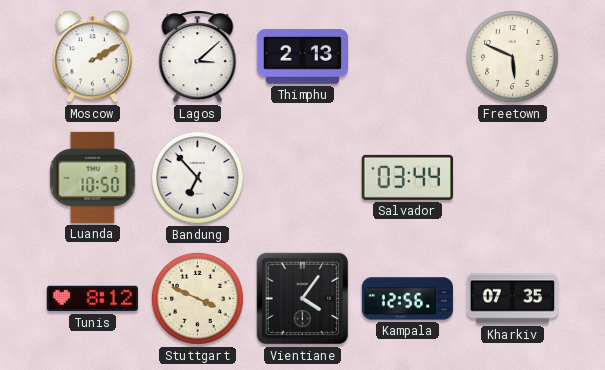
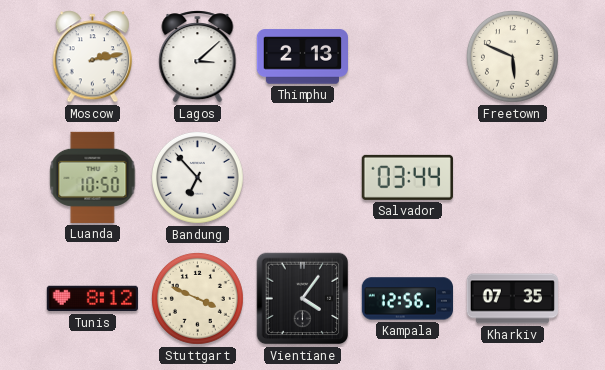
Moscow: 2:10 -> 2:13 (93, 57)
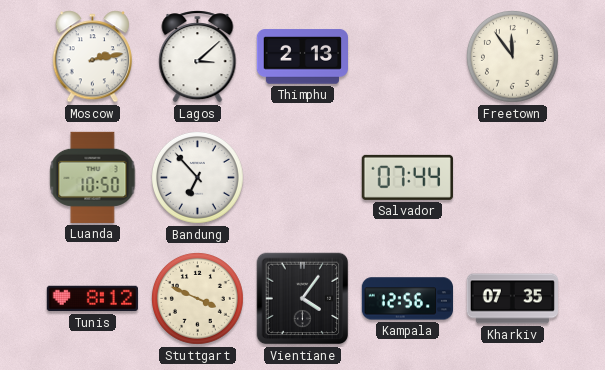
Freetown: 5:49 -> 11:54 (512, 56)
Salvador: 03:44 -> 07:44 (407, 177)
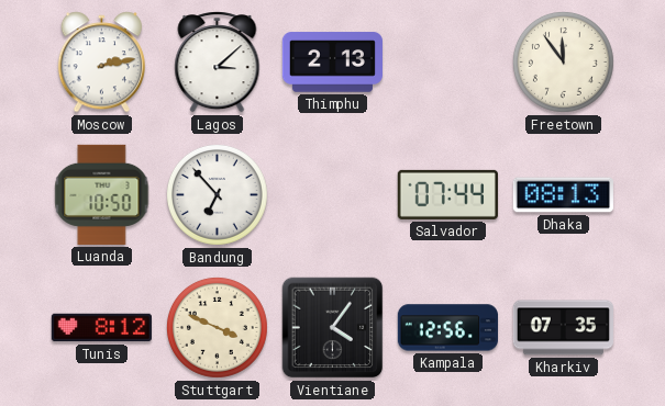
Dhaka: none -> 08:13 (563, 195)
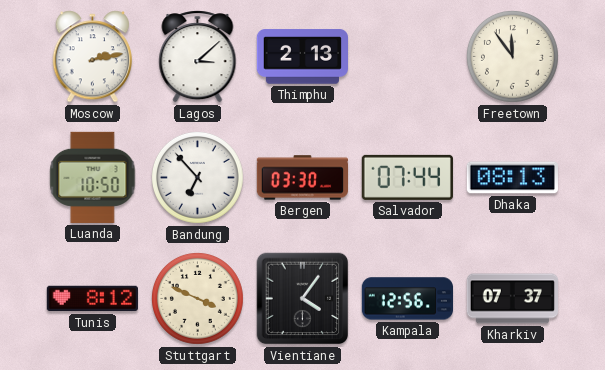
Bergen: none -> 03:30 (302, 178)
Kharkiv: 07:35 -> 07:37 (512, 299)
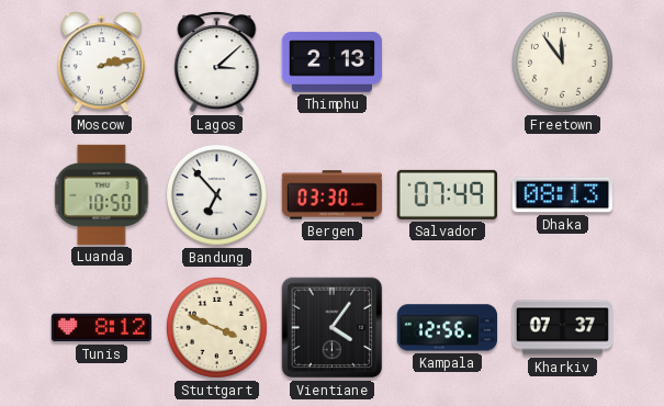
Salvador: 07:44 -> 07:49 (447, 194)
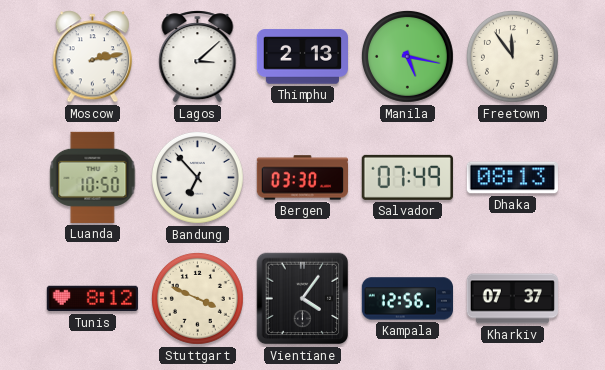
Manila: none -> 5:17 (407, 56)
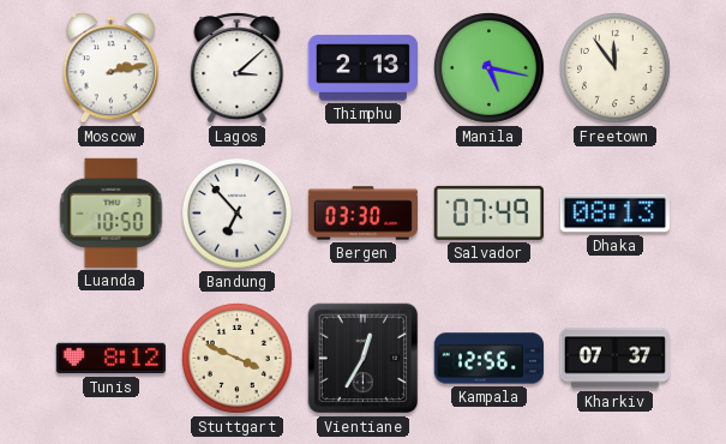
Vientiane: 4:06 -> 12:35 (364, 359)
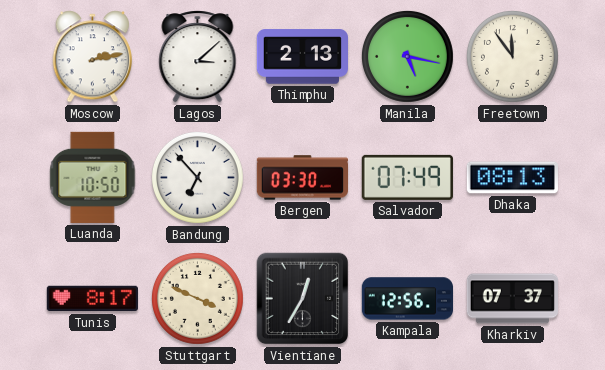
Tunis: 8:12 -> 8:17 (92, 299)
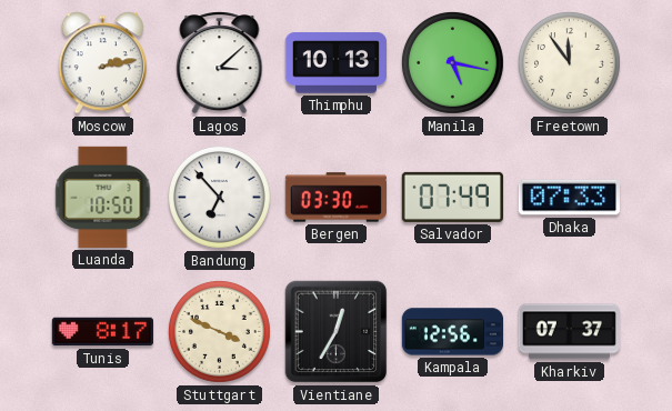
Thimphu: 2:13 -> 10:13 (335, 63)
Dhaka: 08:13 -> 07:33 (569, 198)
